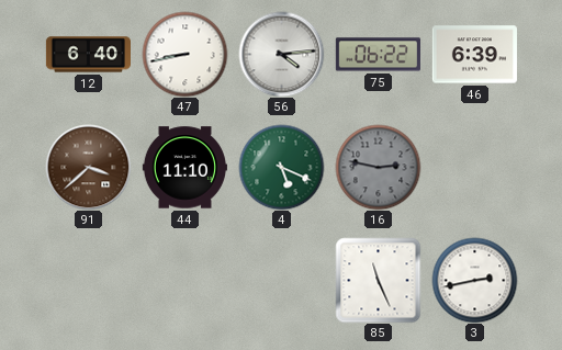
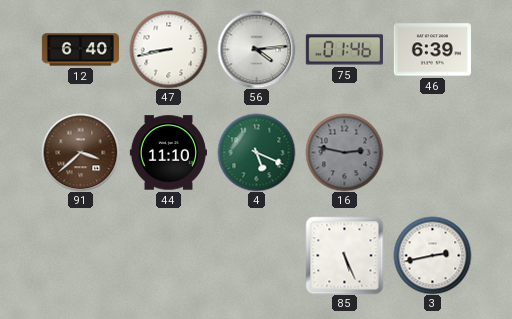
75: 06:22 -> 01:46 (344, 50)
85: 11:26 -> 5:26 (344, 255)
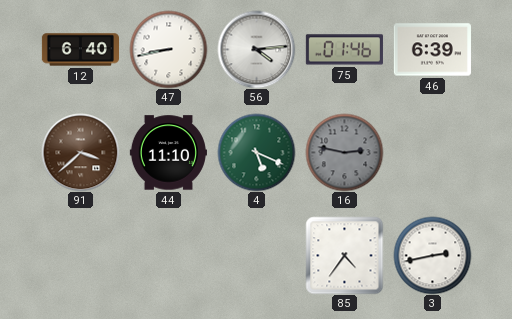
85: 5:26 -> 4:36 (344, 255)
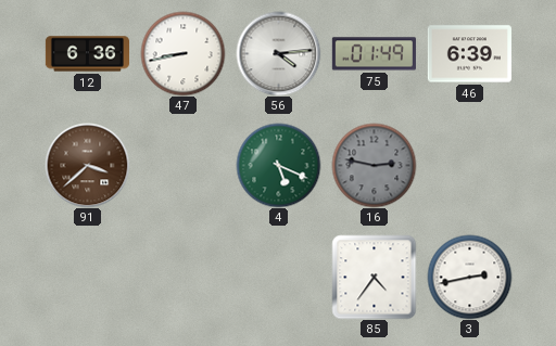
12: 6:40 -> 6:36 (87, 54)
75: 01:46 -> 01:49 (374, 54)
44: 11:10 -> none (168, 153)
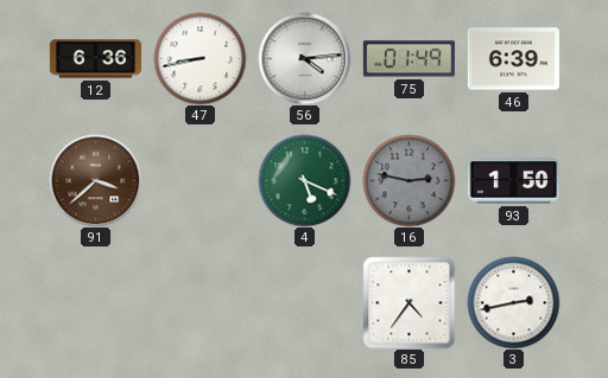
93: none -> 1:50 (513, 181)
